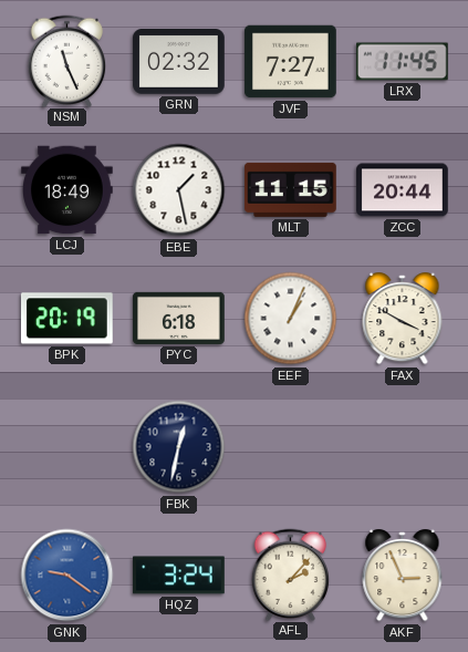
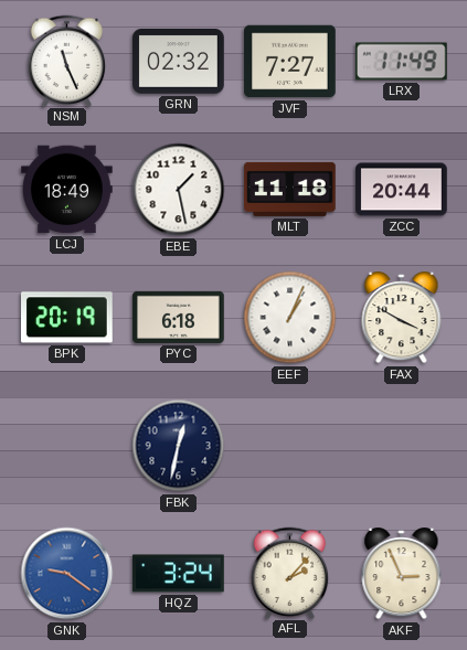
LRX: 11:45 -> 11:49 (402, 62)
MLT: 11:15 -> 11:18 (290, 189)
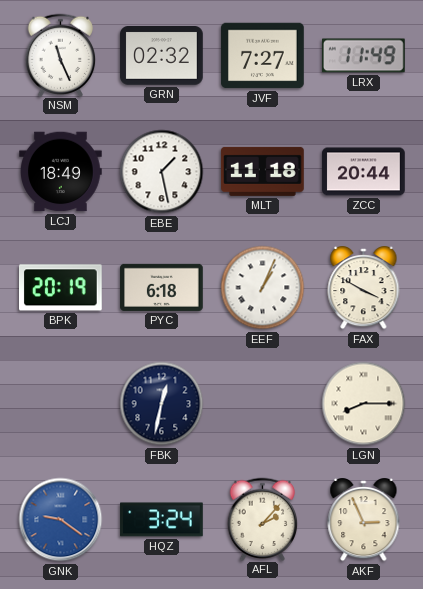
LGN: none -> 8:15 (364, 404)
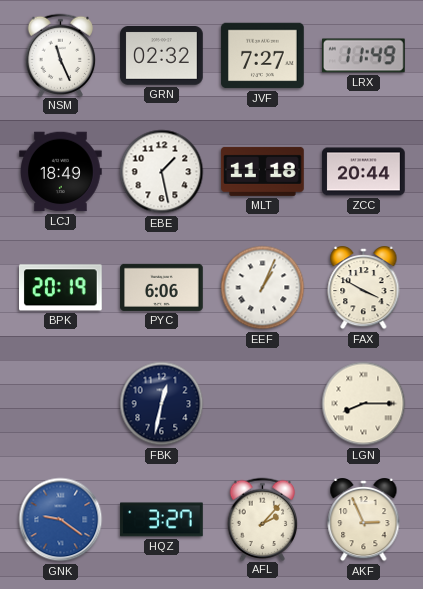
PYC: 6:18 -> 6:06 (162, 287)
HQZ: 3:24 -> 3:27 (162, 520)
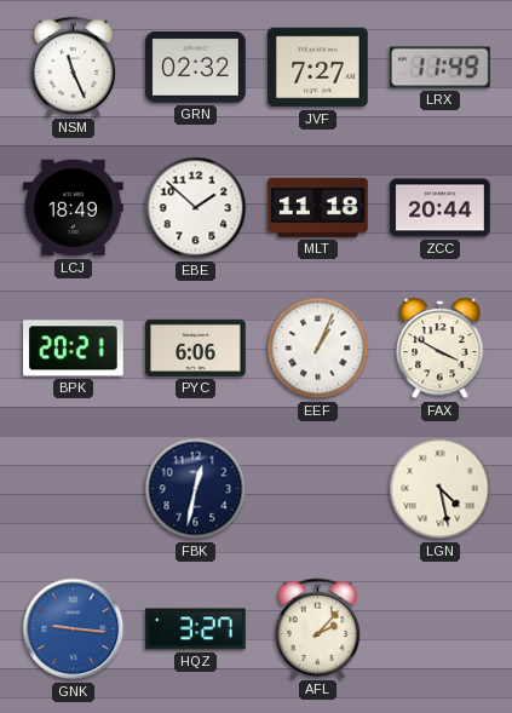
EBE: 1:28 -> 1:52 (196, 208)
BPK: 20:19 -> 20:21 (74, 349)
LGN: 8:15 -> 4:28 (441, 489)
GNK: 9:21 -> 9:16 (74, 629)
AKF: 2:56 -> none (364, 520)
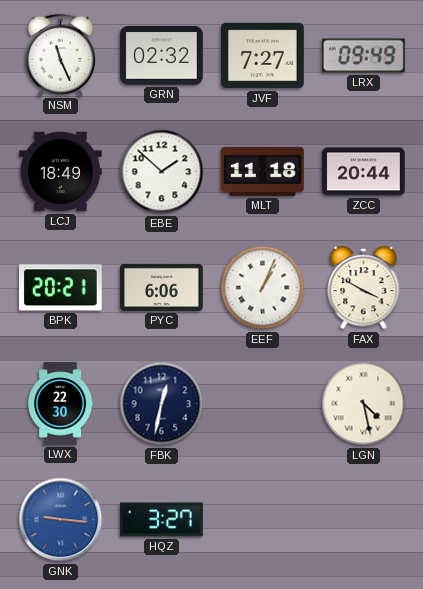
LRX: 11:49 -> 09:49 (364, 56)
LWX: none -> 22:30 (61, 404)
AFL: 2:07 -> none (318, 628)
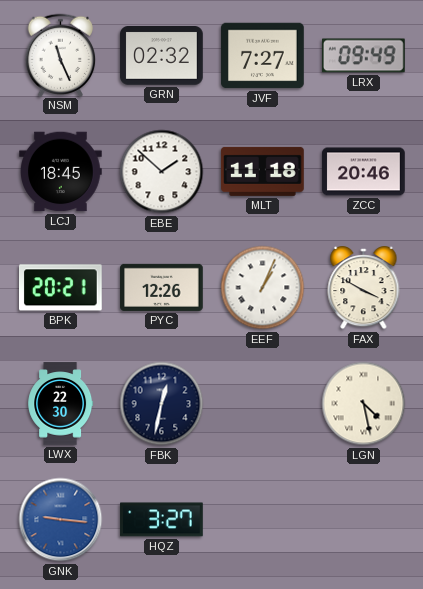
LCJ: 18:49 -> 18:45 (61, 172)
ZCC: 20:44 -> 20:46 (364, 172)
PYC: 6:06 -> 12:26 (162, 287)
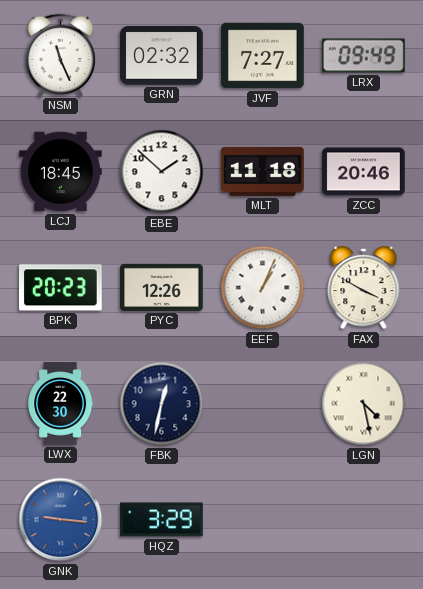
BPK: 20:21 -> 20:23 (61, 288)
HQZ: 3:27 -> 3:29 (162, 520)
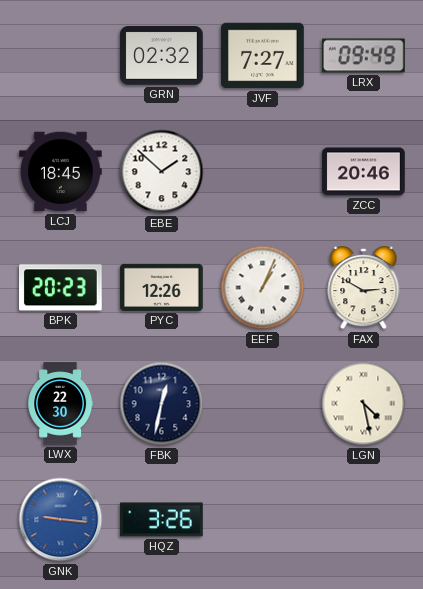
NSM: 11:26 -> none (61, 55)
MLT: 11:18 -> none (263, 171)
FAX: 3:50 -> 2:50 (364, 288)
HQZ: 3:29 -> 3:26 (162, 520)
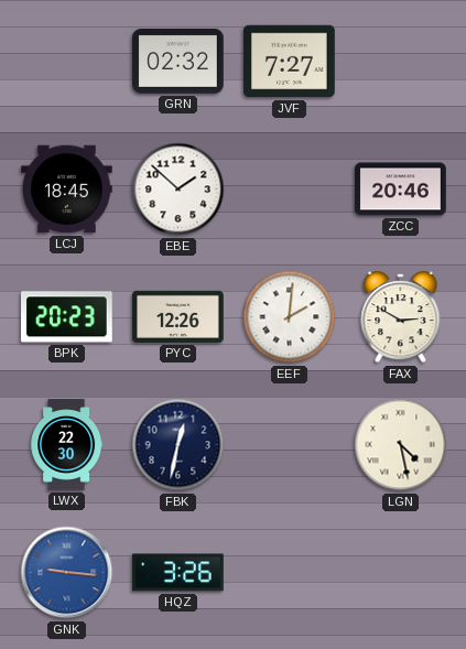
LRX: 09:49 -> none (364, 56)
EEF: 1:04 -> 2:01 (290, 317)
